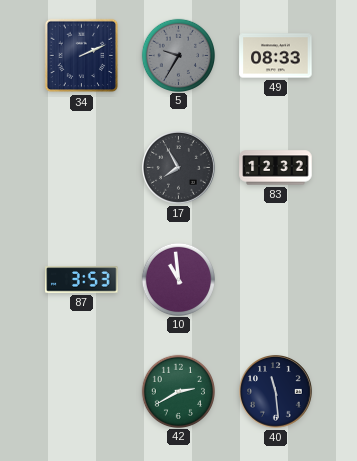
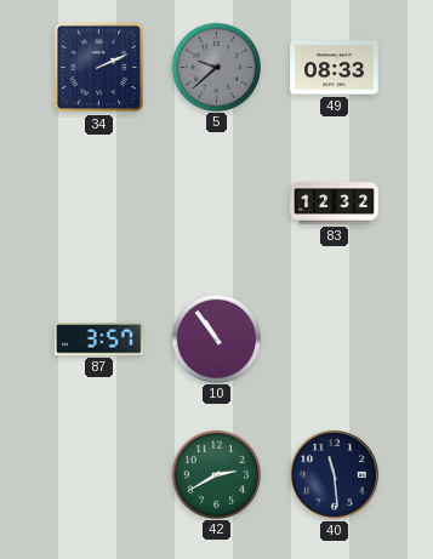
5: 9:35 -> 9:38 (216, 67)
17: 7:55 -> none (179, 168)
87: 3:53 -> 3:57 (99, 340)
10: 10:59 -> 10:54 (216, 338)
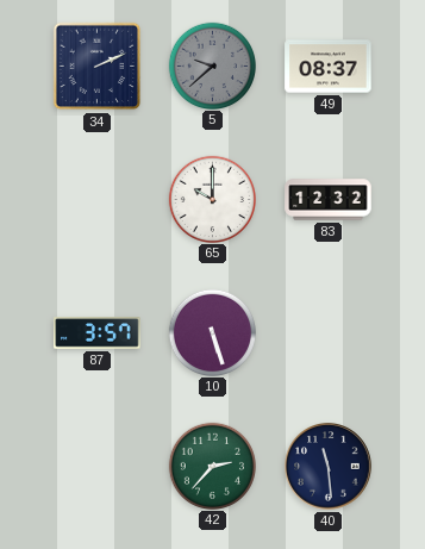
49: 08:33 -> 08:37 (329, 67)
65: none -> 10:00 (212, 199)
10: 10:54 -> 5:27 (212, 332)
42: 2:40 -> 2:37 (212, 466)
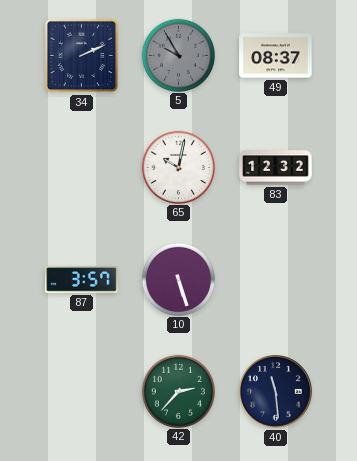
5: 9:38 -> 9:55 (178, 55)
65: 10:00 -> 10:02 (178, 167)
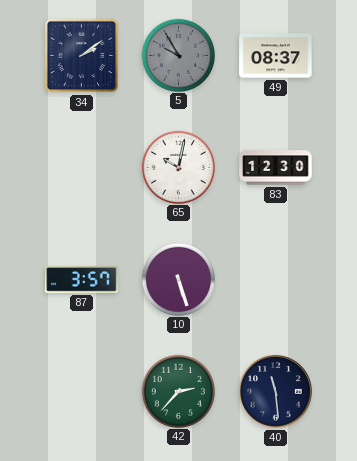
34: 2:11 -> 2:09 (82, 56)
83: 12:32 -> 12:30 (276, 168)
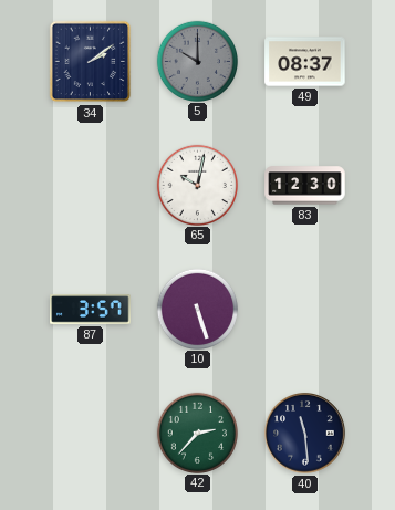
5: 9:55 -> 10:00 (197, 61)
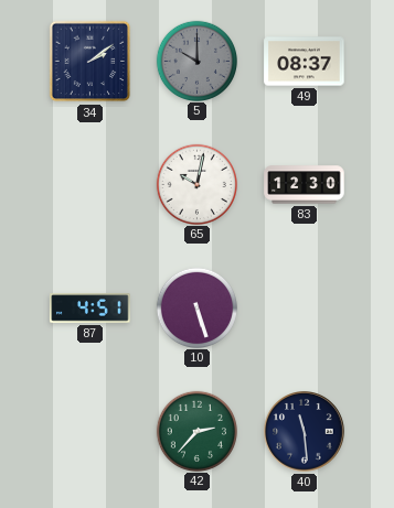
87: 3:57 -> 4:51 (90, 309)
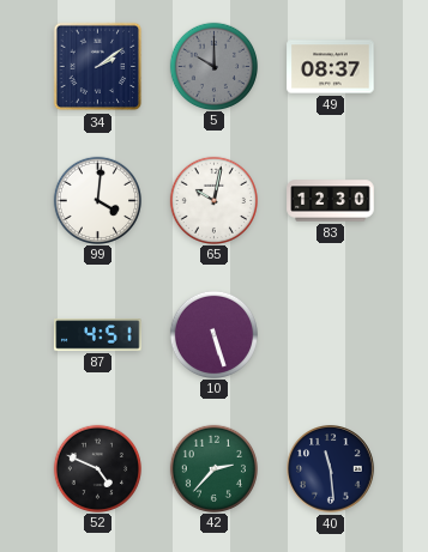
99: none -> 4:01 (97, 200)
52: none -> 4:49 (97, 468)
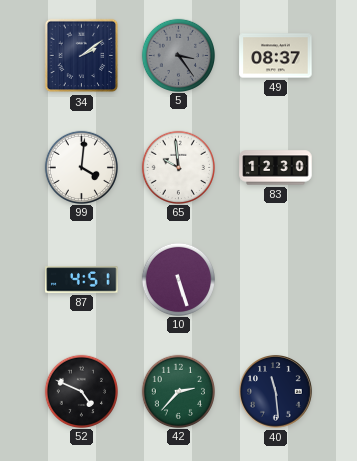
5: 10:00 -> 3:24 (178, 55)
65: 10:02 -> 9:59 (178, 167)
